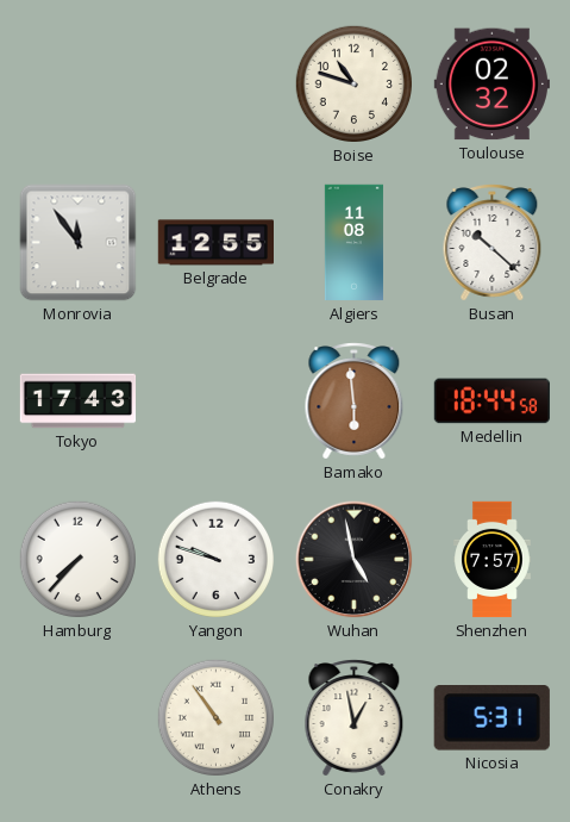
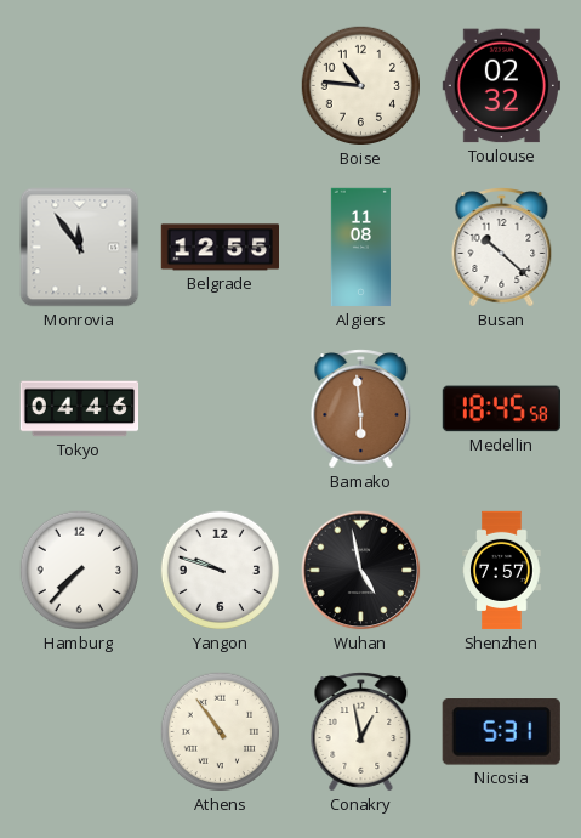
Boise: 10:48 -> 10:46 (361, 86)
Tokyo: 17:43 -> 04:46 (80, 409)
Medellin: 18:44 -> 18:45 (501, 409)
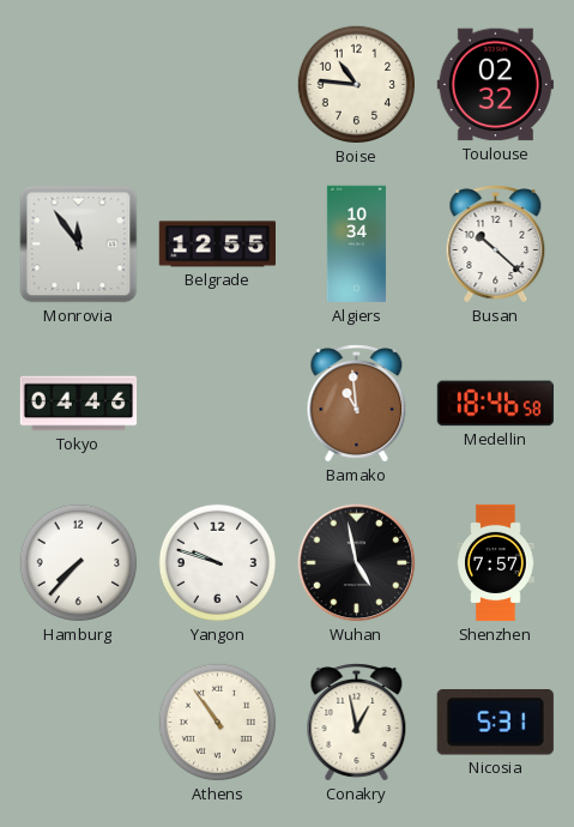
Algiers: 11:08 -> 10:34 (356, 245)
Bamako: 5:59 -> 10:59 (357, 404)
Medellin: 18:45 -> 18:46 (495, 404)
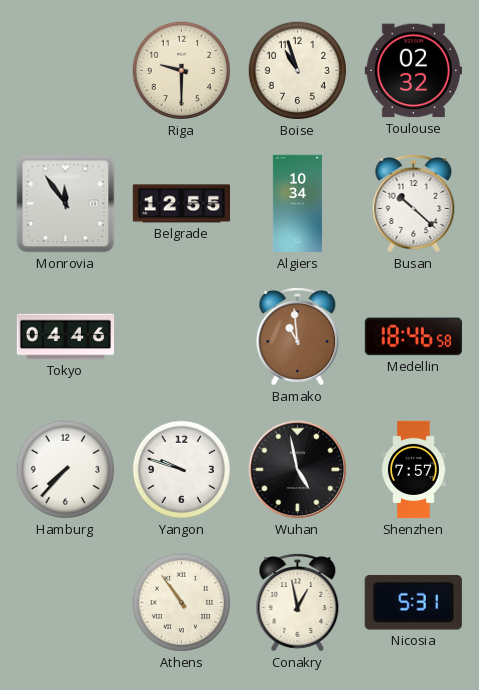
Riga: none -> 9:30 (182, 71)
Boise: 10:46 -> 10:57 (298, 71)
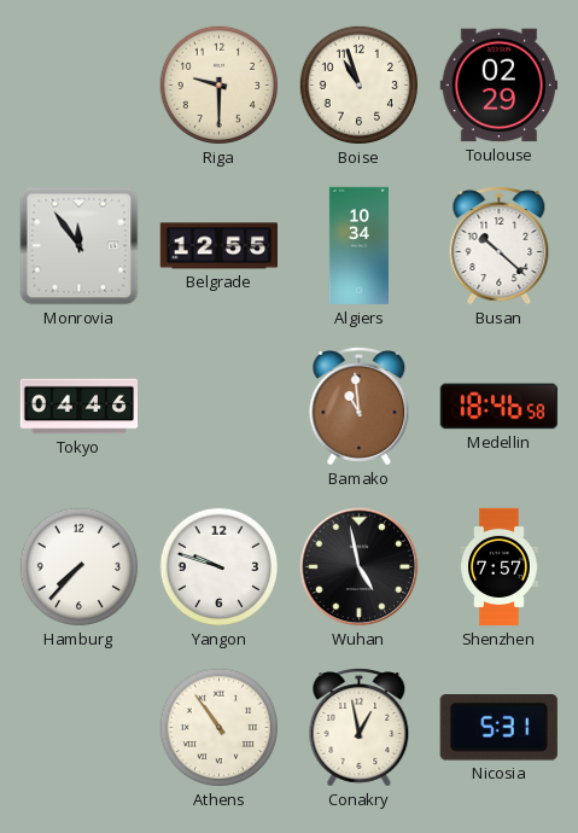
Toulouse: 02:32 -> 02:29 (498, 86)
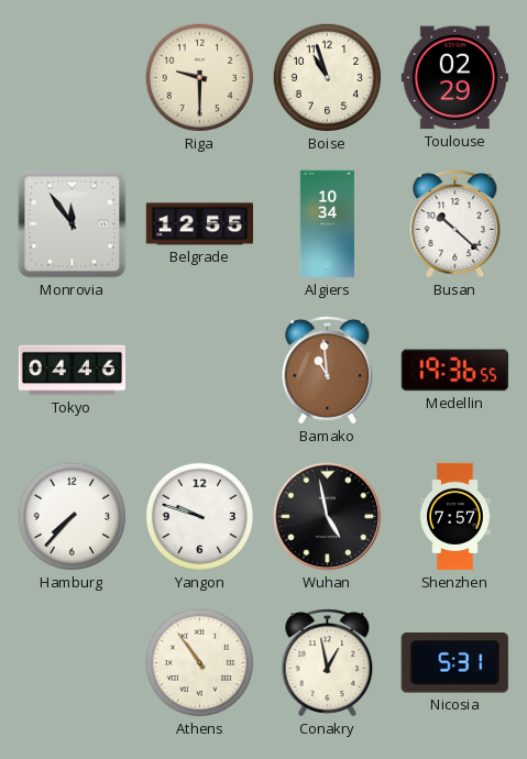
Medellin: 18:46 -> 19:36 (454, 371)
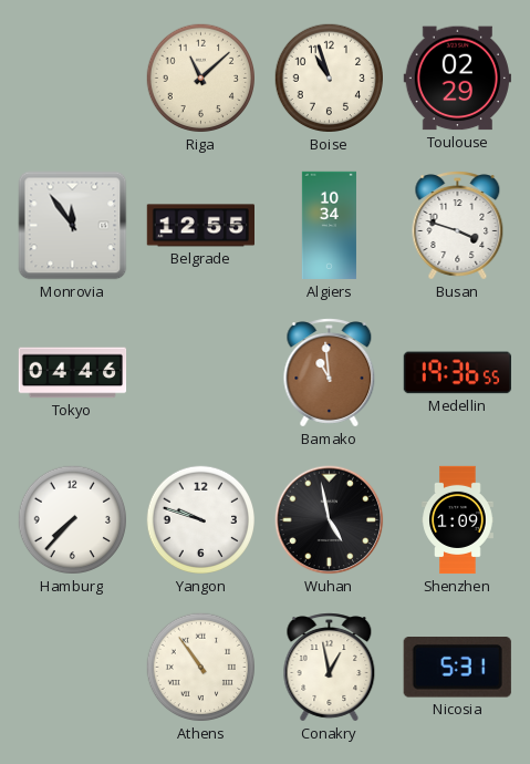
Riga: 9:30 -> 11:08 (201, 79)
Busan: 10:22 -> 3:48 (458, 226)
Shenzhen: 7:57 -> 1:09 (458, 520)
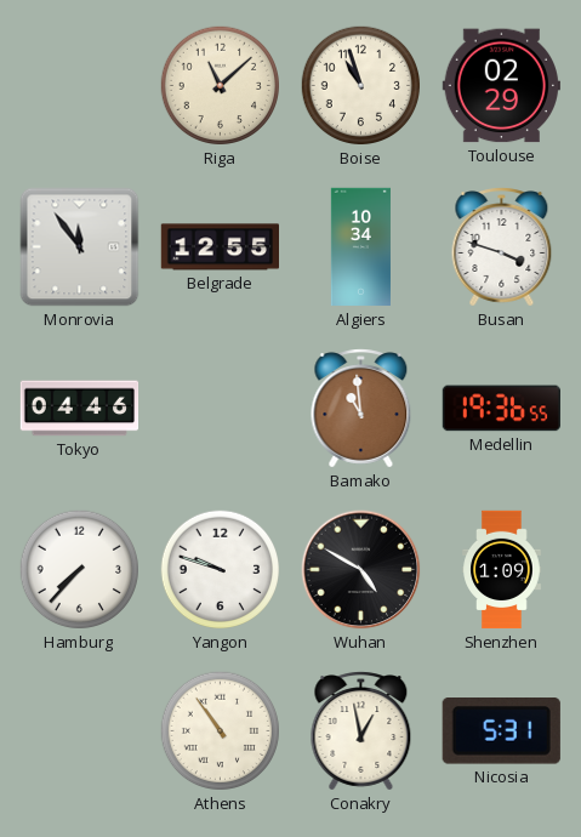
Wuhan: 4:58 -> 4:50 (361, 570)
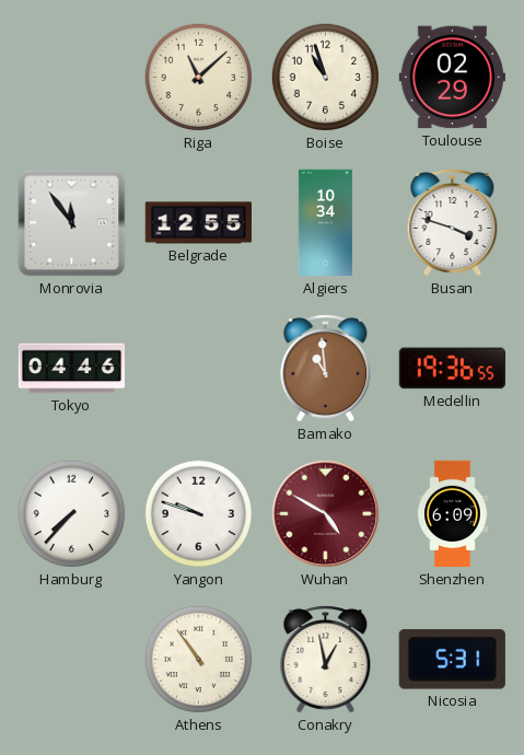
Wuhan dial: black -> burgundy (326, 514)
Shenzhen: 1:09 -> 6:09 (453, 514)
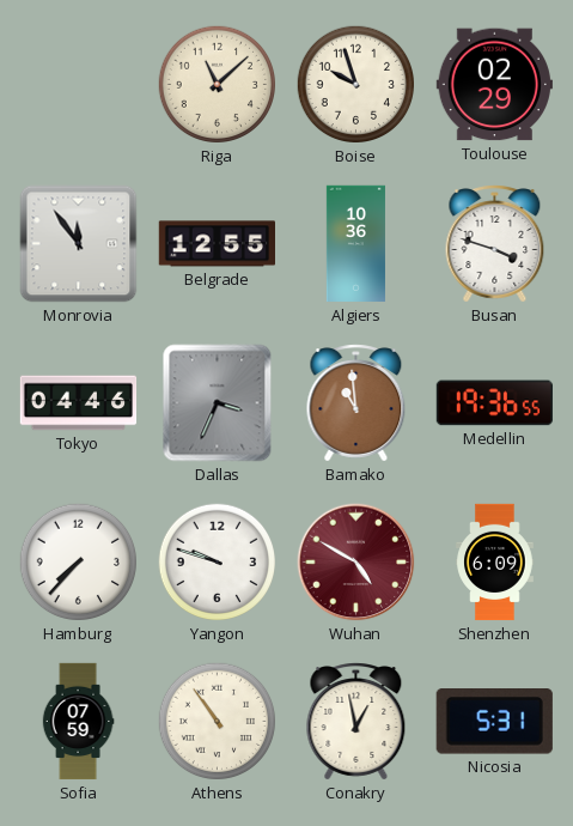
Boise: 10:57 -> 9:57 (356, 85)
Algiers: 10:34 -> 10:36 (355, 244)
Dallas: none -> 3:34 (218, 403)
Sofia: none -> 07:59 (78, 722)
